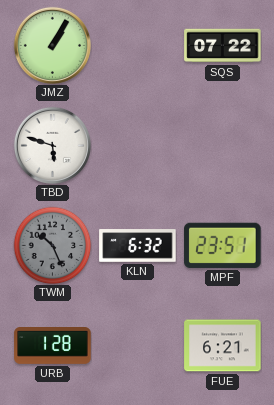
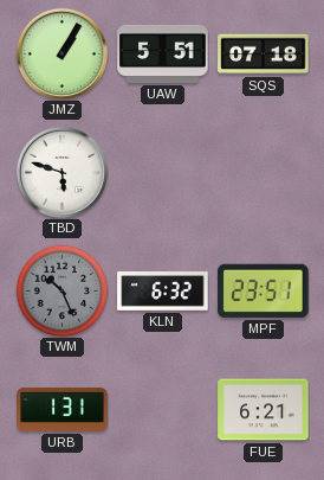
UAW: none -> 5:51 (163, 53)
SQS: 07:22 -> 07:18 (264, 55)
URB: 1:28 -> 1:31 (63, 410)
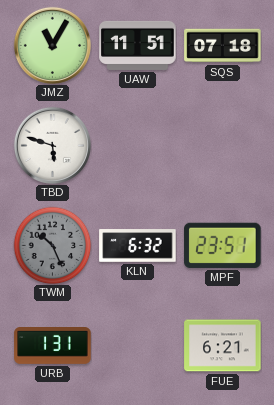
JMZ: 1:05 -> 11:05 (52, 45)
UAW: 5:51 -> 11:51 (138, 45)
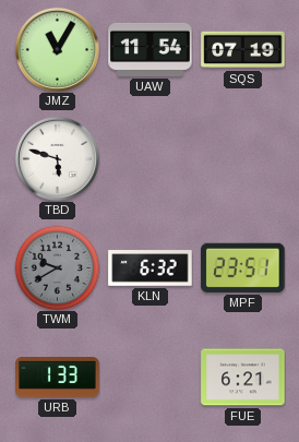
UAW: 11:51 -> 11:54 (151, 49)
SQS: 07:18 -> 07:19 (243, 50)
TWM: 10:26 -> 9:40 (57, 267)
URB: 1:31 -> 1:33 (58, 378)
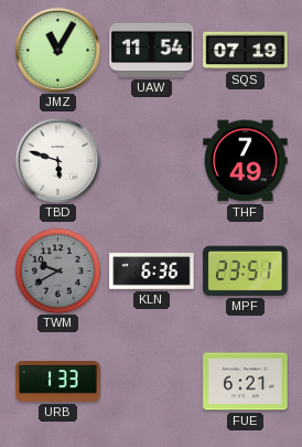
THF: none -> 7:49 (246, 161)
KLN: 6:32 -> 6:36 (152, 272)
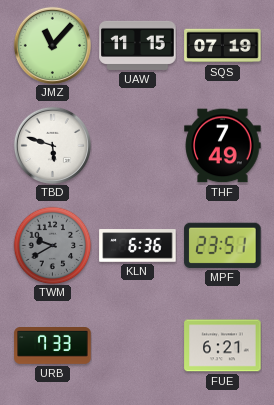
JMZ: 11:05 -> 11:07 (52, 45)
UAW: 11:54 -> 11:15 (138, 45)
URB: 1:33 -> 7:33 (53, 346)
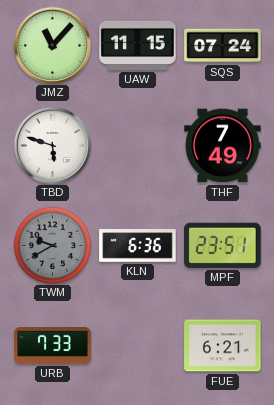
SQS: 07:19 -> 07:24 (223, 46)
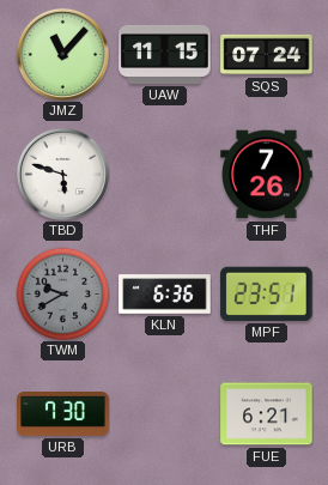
THF: 7:49 -> 7:26 (267, 175)
URB: 7:33 -> 7:30 (63, 414)
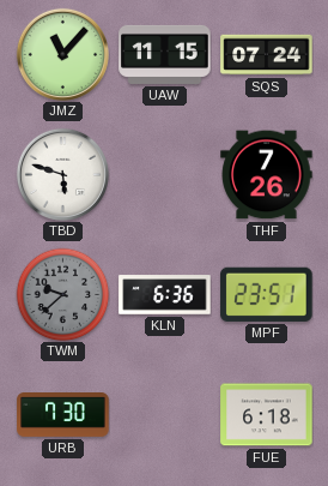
TWM: 9:40 -> 9:38 (62, 294)
FUE: 6:21 -> 6:18 (267, 415)
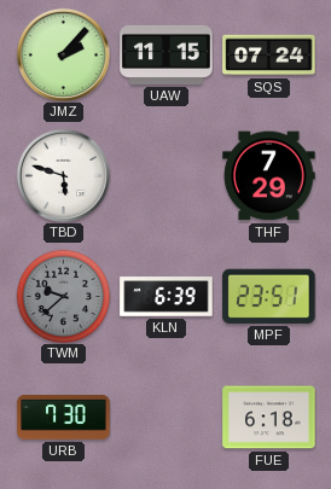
JMZ: 11:07 -> 2:07 (63, 54)
THF: 7:26 -> 7:29 (269, 176)
KLN: 6:36 -> 6:39 (167, 297)
